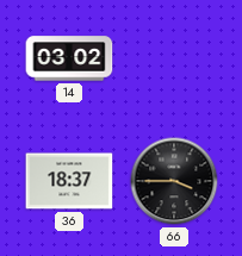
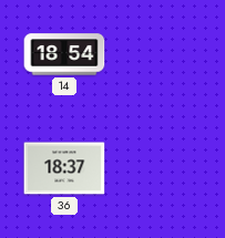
14: 03:02 -> 18:54 (64, 54)
66: 3:45 -> none (174, 181)
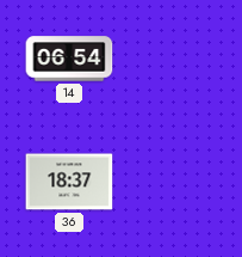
14: 18:54 -> 06:54 (69, 59)
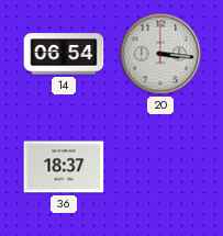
20: none -> 3:16 (160, 54)
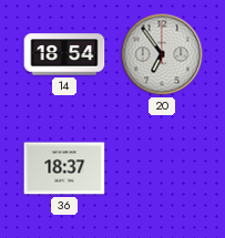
14: 06:54 -> 18:54 (64, 54)
20: 3:16 -> 6:54 (162, 54)
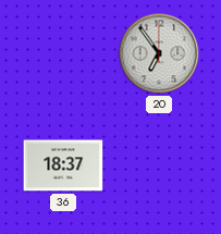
14: 18:54 -> none (64, 54)
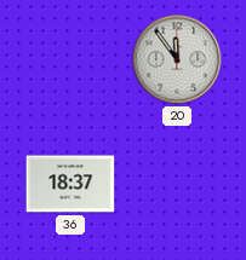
20: 6:54 -> 11:54 (177, 59)
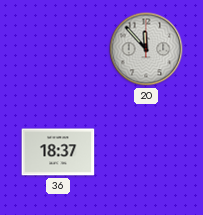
20: 11:54 -> 11:53 (146, 49)
